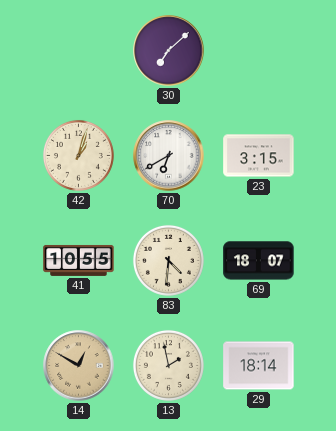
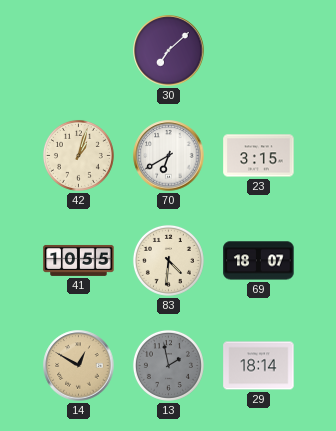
13 dial: cream -> grey (168, 365)
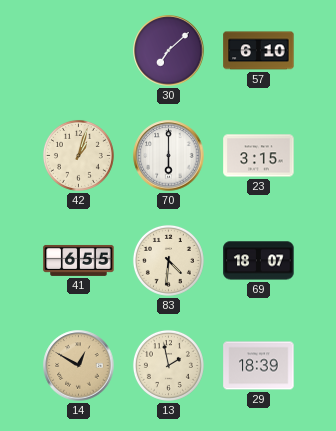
57: none -> 6:10 (259, 51)
70: 6:40 -> 6:00 (169, 156)
41: 10:55 -> 6:55 (79, 260)
13 dial: grey -> cream (168, 365)
29: 18:14 -> 18:39 (259, 366)
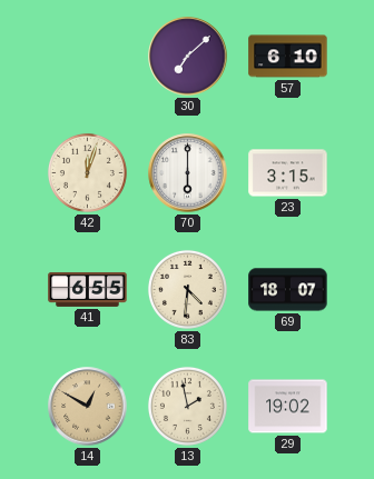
42: 1:03 -> 12:03 (87, 172)
29: 18:39 -> 19:02 (288, 407)
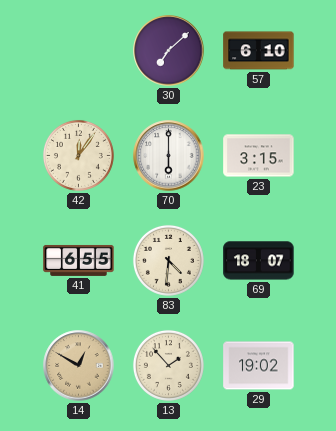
42: 12:03 -> 12:06 (78, 155)
13: 1:58 -> 1:53 (168, 365)
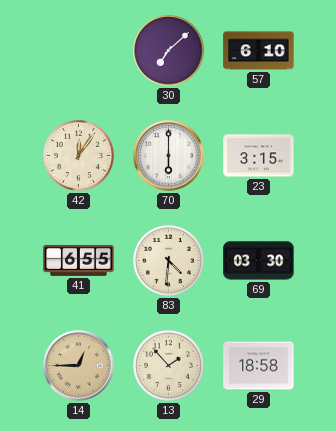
69: 18:07 -> 03:30 (259, 261)
14: 12:50 -> 12:45 (79, 366)
29: 19:02 -> 18:58 (259, 366)
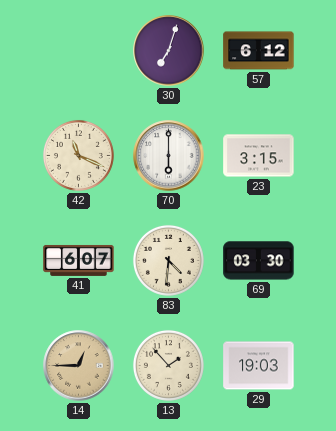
30: 7:08 -> 7:03 (169, 51)
57: 6:10 -> 6:12 (259, 51)
42: 12:06 -> 11:19 (78, 155)
41: 6:55 -> 6:07 (79, 260)
29: 18:58 -> 19:03 (259, 366)
